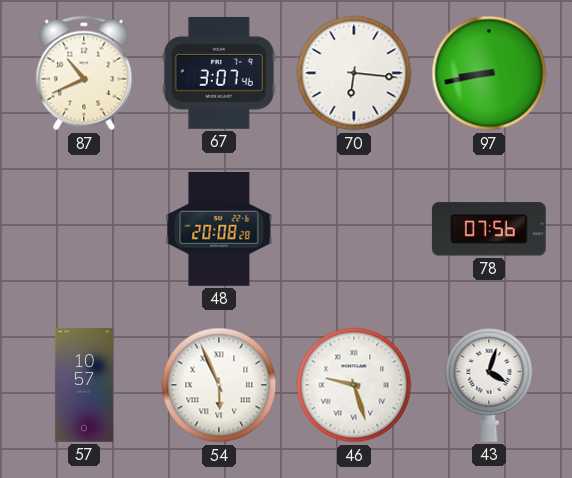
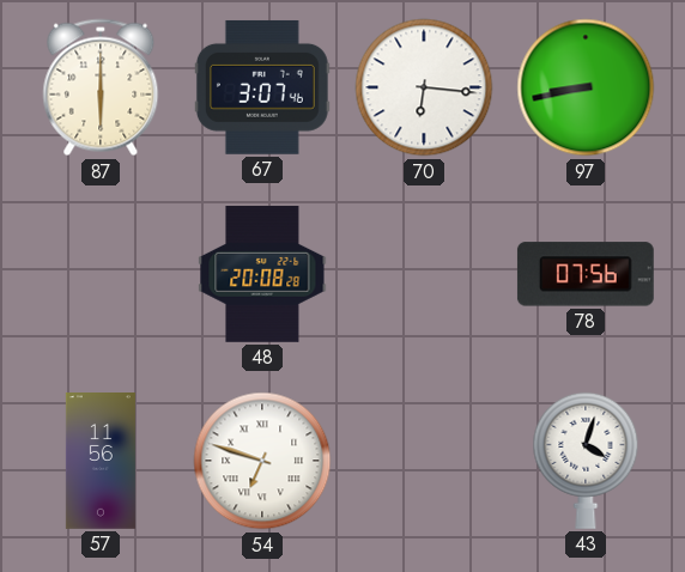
87: 10:41 -> 6:00 (101, 87)
57: 10:57 -> 11:56 (101, 462)
54: 5:56 -> 6:48 (262, 461)
46: 9:27 -> none (354, 385)
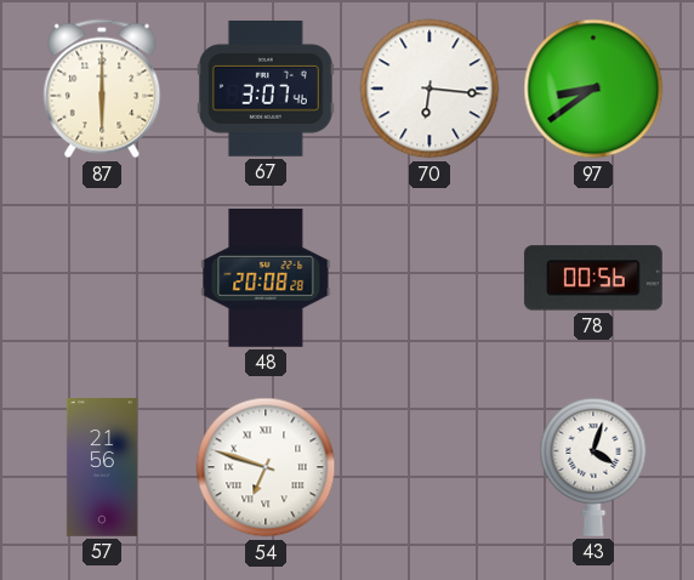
97: 8:43 -> 8:39 (593, 89)
78: 07:56 -> 00:56 (593, 278)
57: 11:56 -> 21:56 (102, 468)
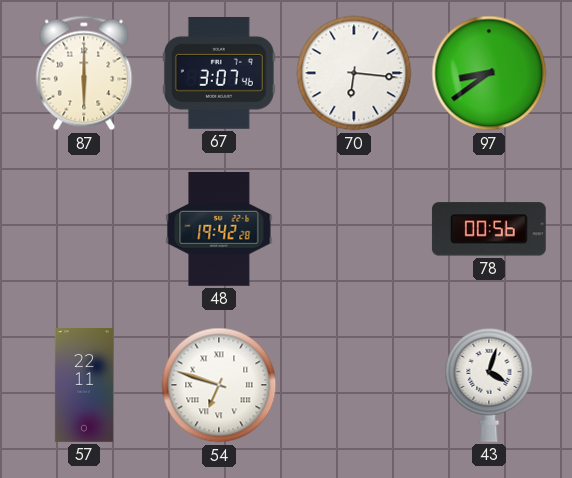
48: 20:08 -> 19:42 (219, 229)
57: 21:56 -> 22:11 (84, 386)
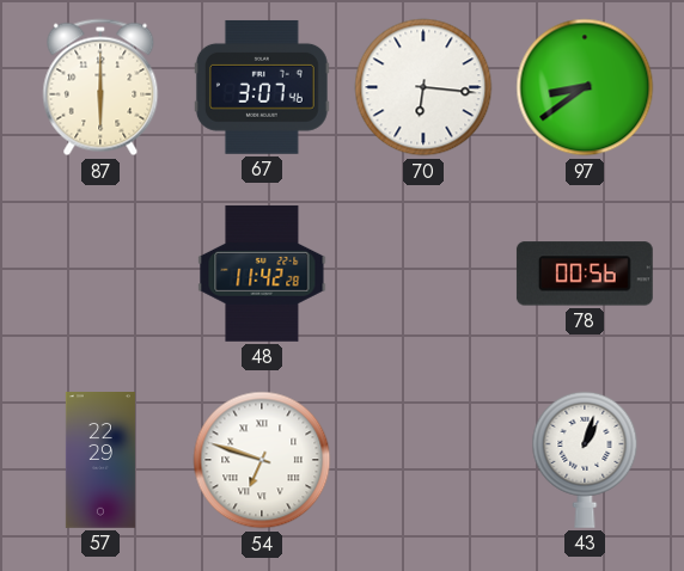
48: 19:42 -> 11:42 (262, 274)
57: 22:11 -> 22:29 (100, 461)
43: 4:03 -> 1:03 (585, 460)
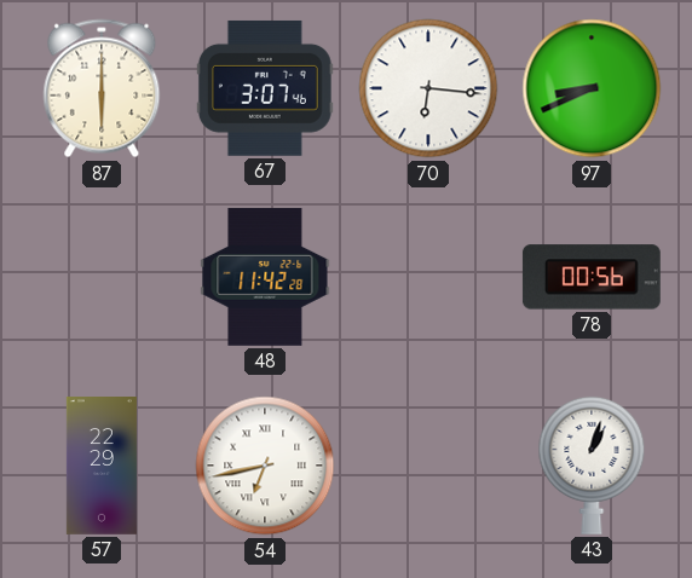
97: 8:39 -> 8:41 (592, 88)
54: 6:48 -> 6:43 (265, 466)
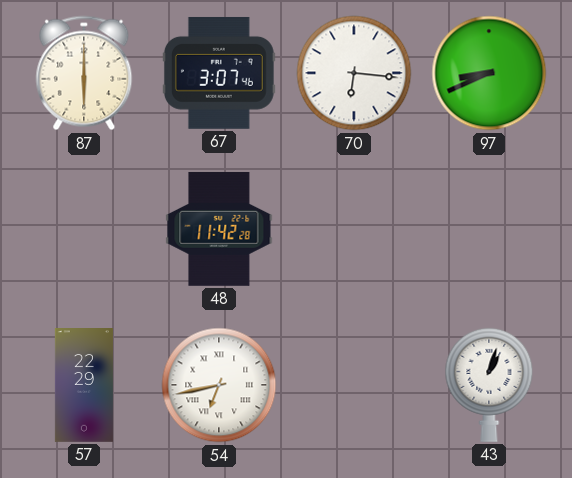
78: 00:56 -> none (592, 277)
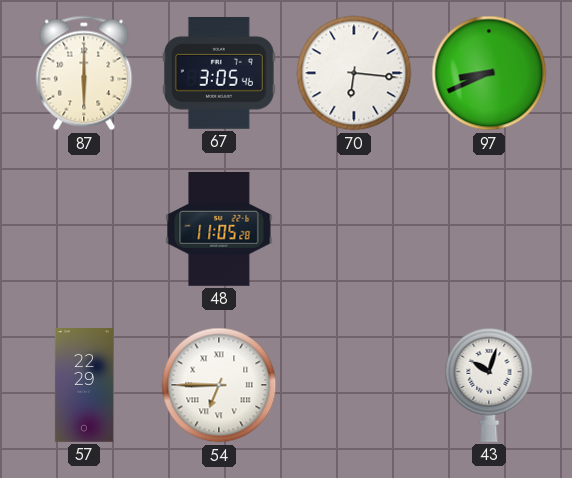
67: 3:07 -> 3:05 (219, 73)
48: 11:42 -> 11:05 (219, 229)
54: 6:43 -> 6:45 (219, 385)
43: 1:03 -> 10:03 (489, 385)
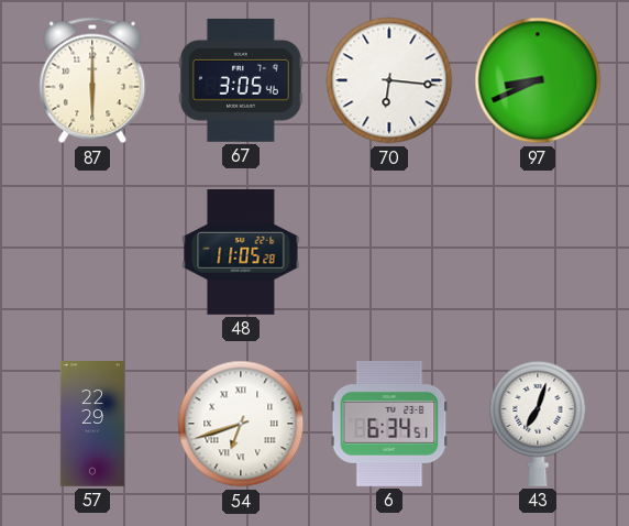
54: 6:45 -> 6:42 (241, 424)
6: none -> 6:34 (389, 424)
43: 10:03 -> 7:03 (538, 424)
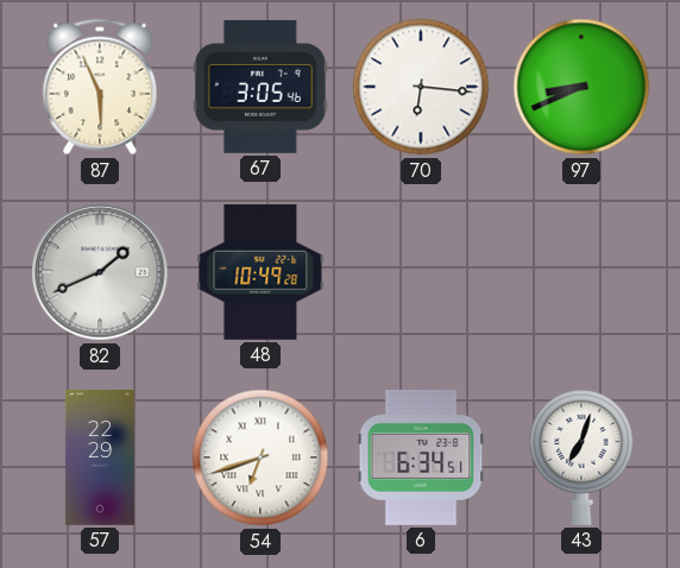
87: 6:00 -> 5:56 (100, 87)
82: none -> 1:41 (100, 272)
48: 11:05 -> 10:49 (260, 272)
